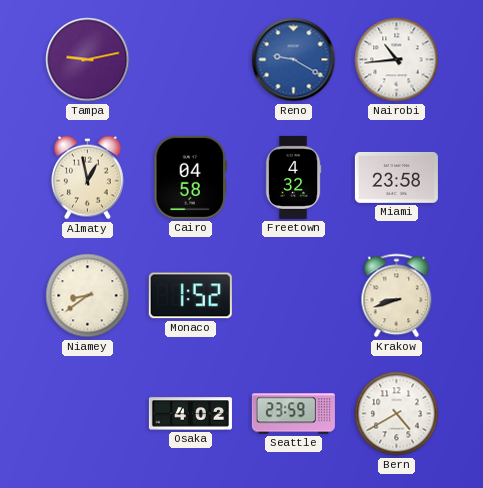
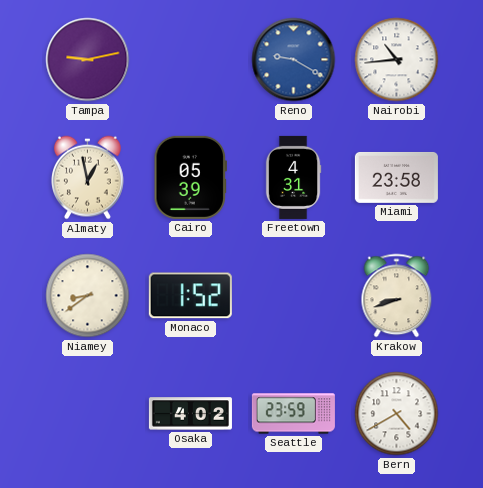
Cairo: 04:58 -> 05:39 (190, 177)
Freetown: 4:32 -> 4:31 (293, 177)
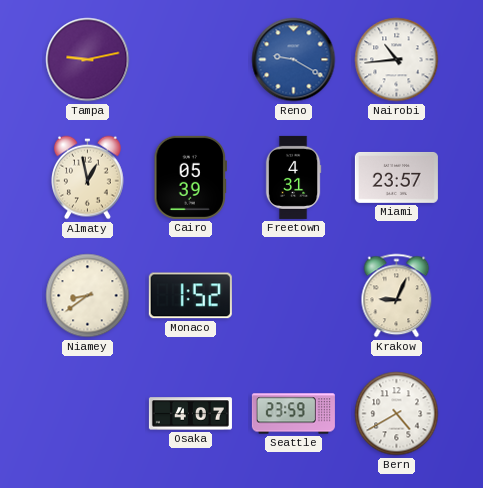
Miami: 23:58 -> 23:57 (396, 177)
Krakow: 8:42 -> 9:04 (397, 296)
Osaka: 4:02 -> 4:07 (190, 414)
